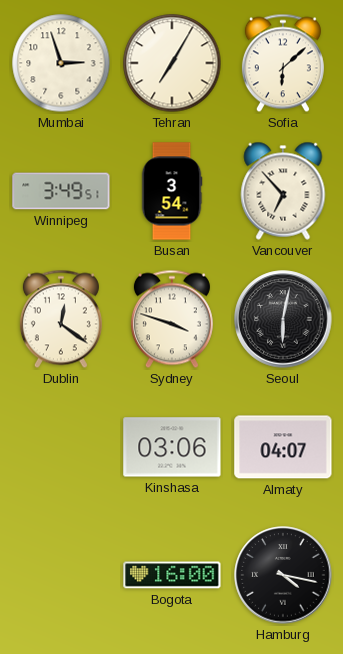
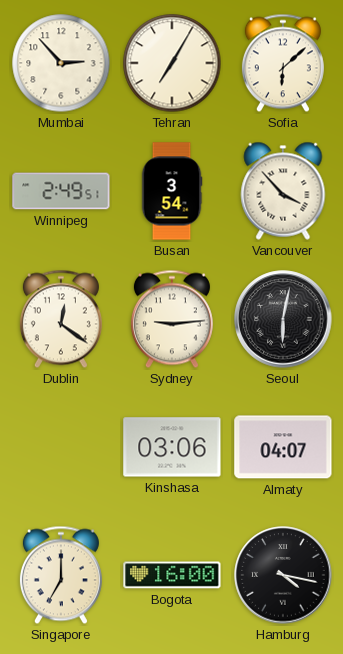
Mumbai: 2:57 -> 2:53 (61, 63)
Winnipeg: 3:49 -> 2:49 (61, 191)
Vancouver: 6:53 -> 3:53 (283, 191)
Sydney: 3:48 -> 9:14 (172, 319)
Singapore: none -> 7:00 (61, 575)
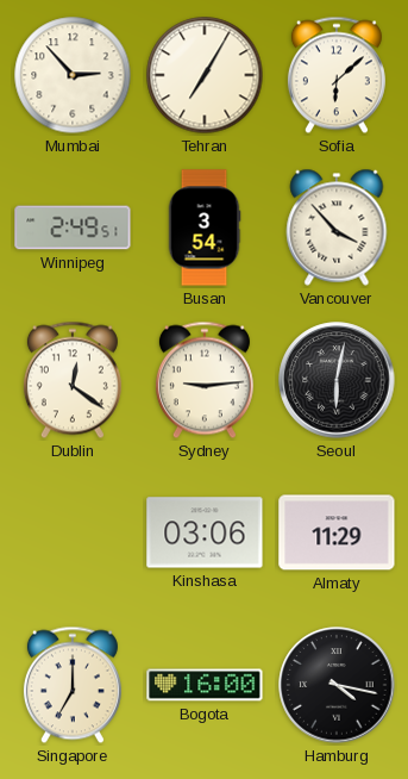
Almaty: 04:07 -> 11:29 (337, 532)
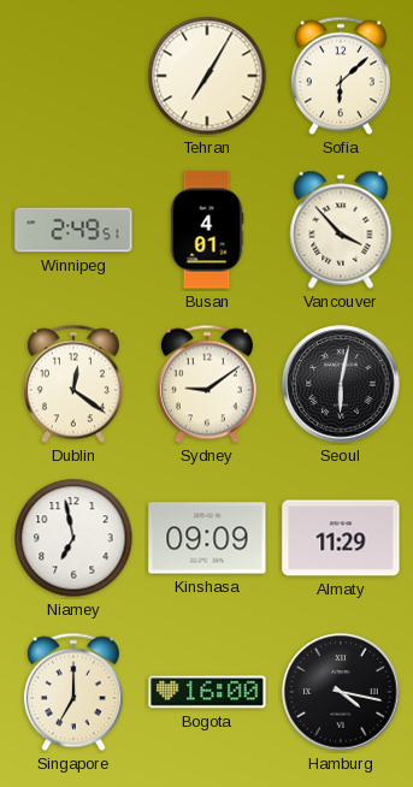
Mumbai: 2:53 -> none (73, 75)
Busan: 3:54 -> 4:01 (207, 230)
Sydney: 9:14 -> 9:09 (207, 384)
Niamey: none -> 6:58 (73, 538)
Kinshasa: 03:06 -> 09:09 (207, 538)
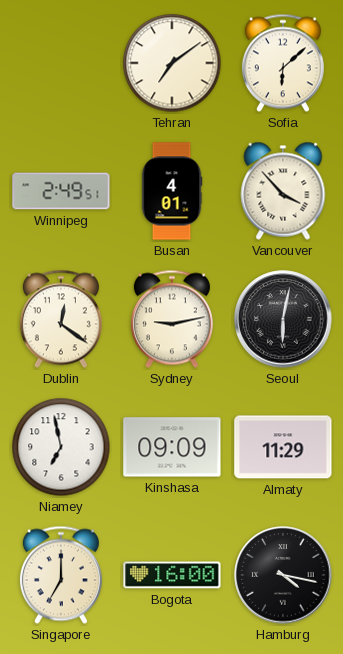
Tehran: 7:05 -> 7:09 (172, 63)
Sydney: 9:09 -> 9:13 (172, 319)
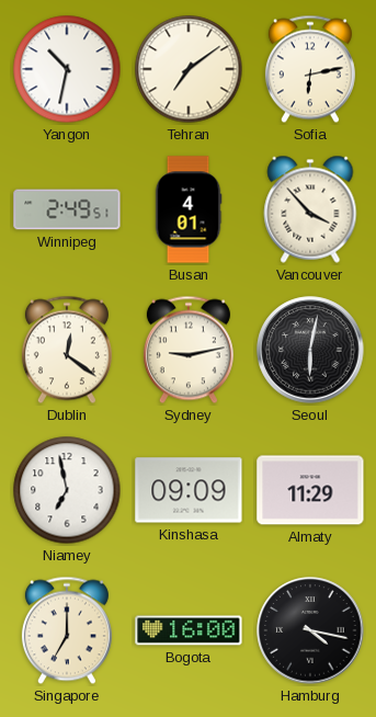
Yangon: none -> 10:32 (67, 69)
Sofia: 6:08 -> 6:13 (310, 69)
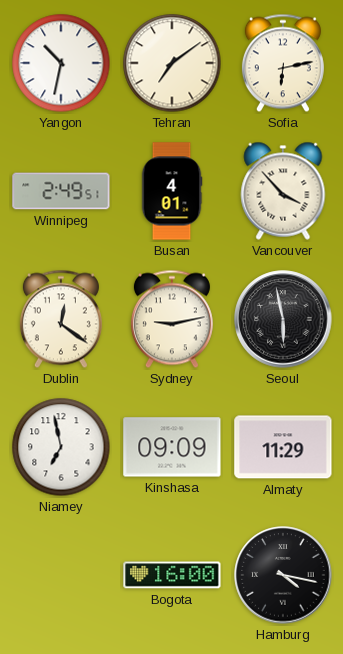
Seoul: 6:02 -> 5:58 (283, 319)
Singapore: 7:00 -> none (67, 630)
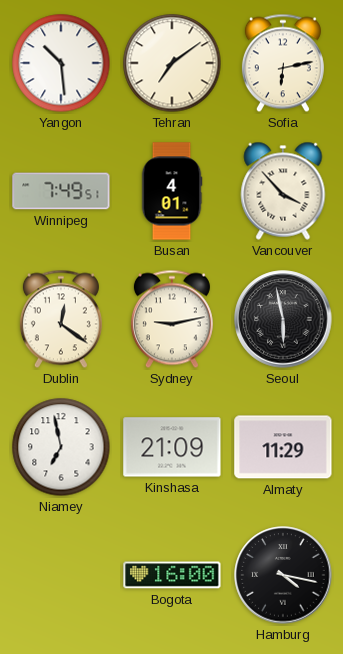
Yangon: 10:32 -> 10:29 (61, 63)
Winnipeg: 2:49 -> 7:49 (61, 191)
Kinshasa: 09:09 -> 21:09 (172, 447)
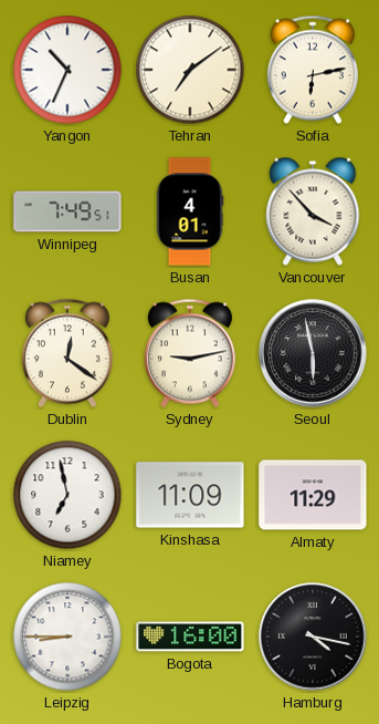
Yangon: 10:29 -> 10:34 (67, 70)
Kinshasa: 21:09 -> 11:09 (190, 495)
Leipzig: none -> 8:45 (67, 637)
